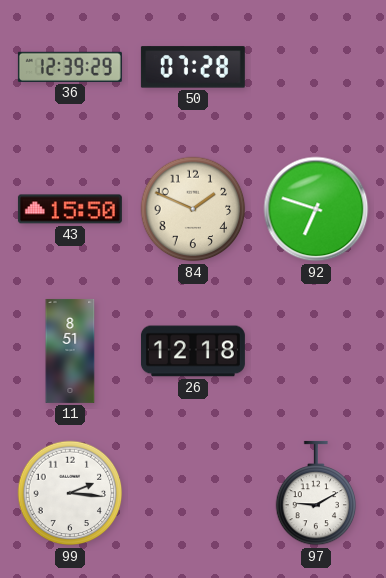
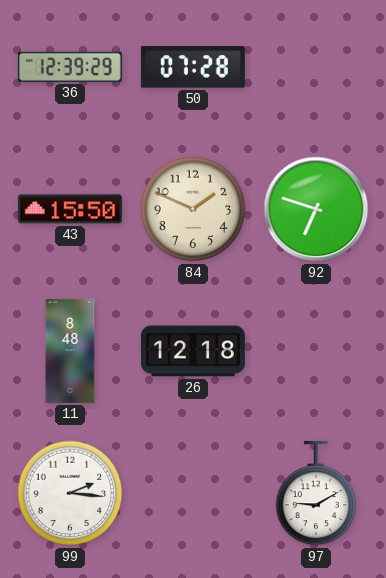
11: 8:51 -> 8:48 (70, 351)
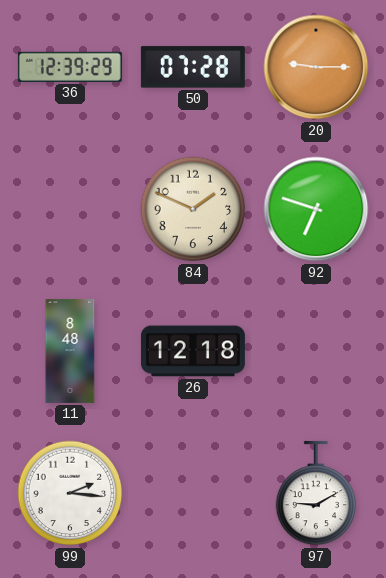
20: none -> 9:15 (316, 67)
43: 15:50 -> none (70, 209)
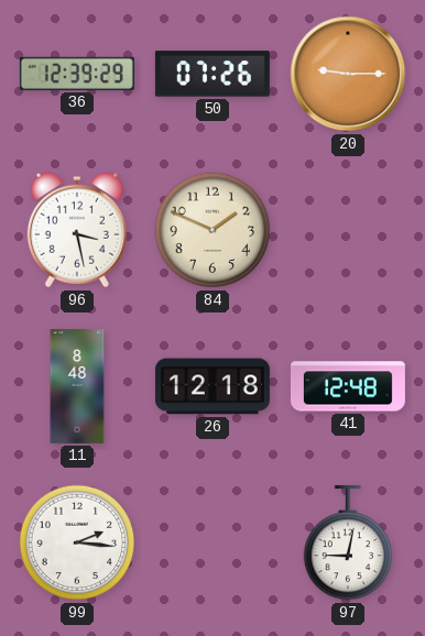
50: 07:28 -> 07:26 (212, 74)
96: none -> 3:28 (77, 230)
92: 6:48 -> none (316, 209)
41: none -> 12:48 (348, 386)
97: 9:10 -> 9:02 (348, 542)
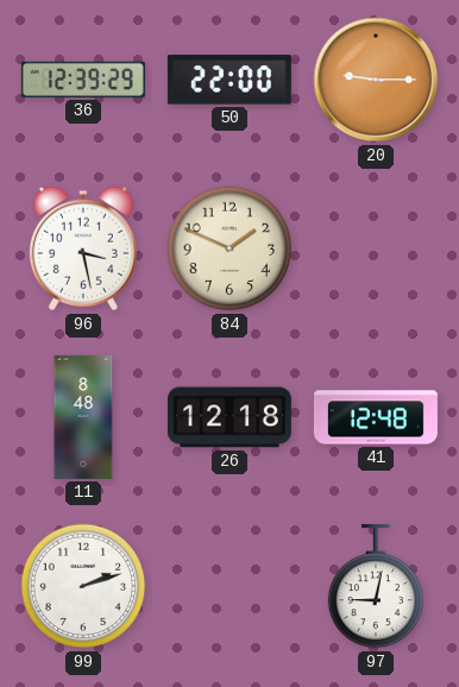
50: 07:26 -> 22:00 (229, 80)
99: 2:16 -> 2:12 (83, 586)
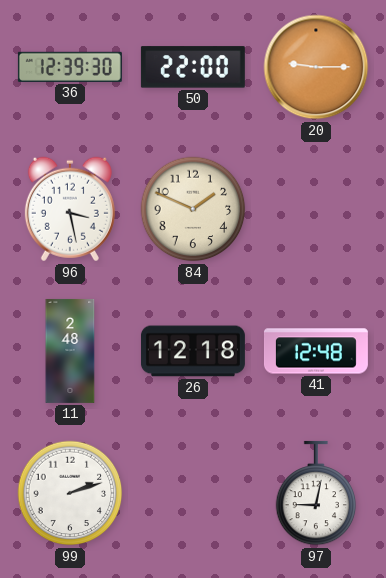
36: 12:39:29 -> 12:39:30 (70, 67)
11: 8:48 -> 2:48 (70, 351)
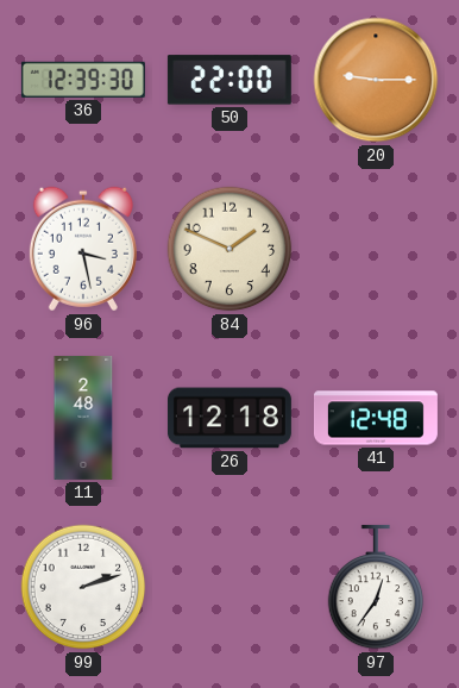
97: 9:02 -> 12:36 (376, 587)
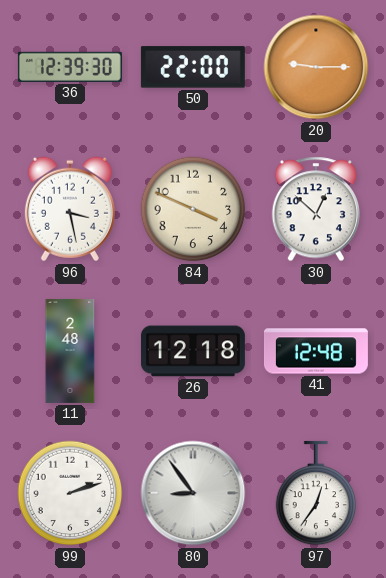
84: 1:49 -> 3:49 (193, 209)
30: none -> 12:52 (315, 209)
80: none -> 8:54 (193, 493)
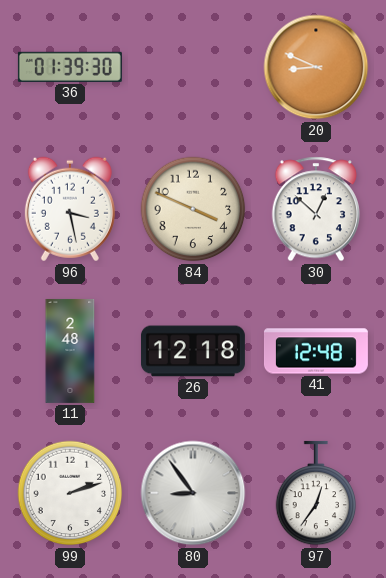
36: 12:39 -> 01:39 (70, 67)
50: 22:00 -> none (193, 67)
20: 9:15 -> 8:49 (316, 67)
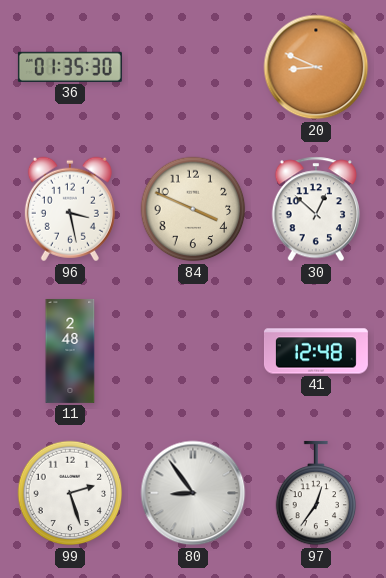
36: 01:39 -> 01:35 (70, 67)
26: 12:18 -> none (193, 351)
99: 2:12 -> 2:27 (70, 493)
